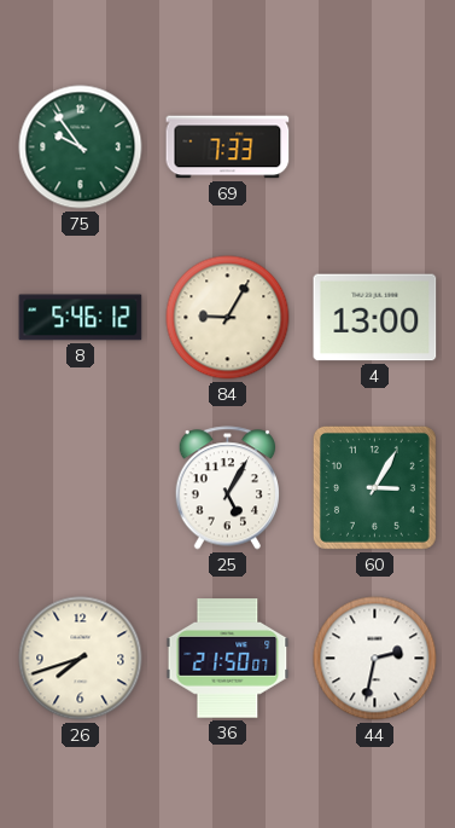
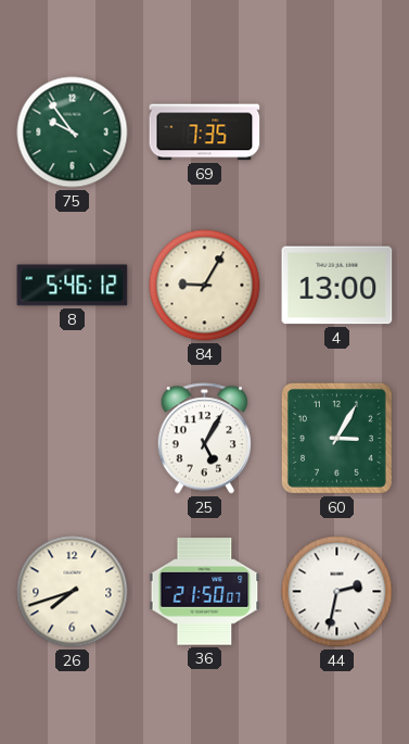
69: 7:33 -> 7:35 (205, 133)
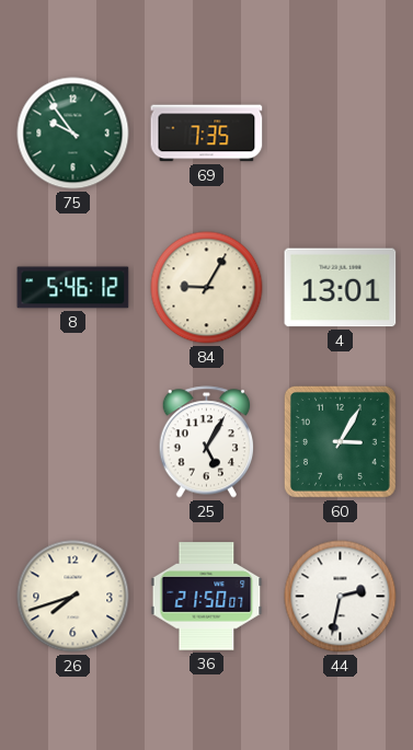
4: 13:00 -> 13:01 (341, 288)
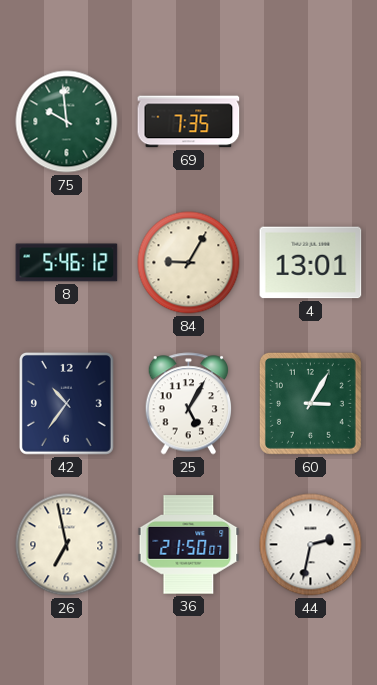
75: 9:54 -> 9:59 (67, 122)
42: none -> 10:36 (66, 403)
26: 7:42 -> 6:58 (67, 545)
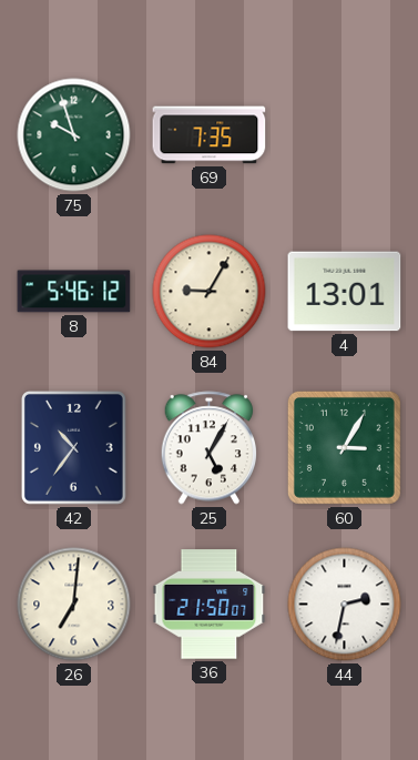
75: 9:59 -> 9:57 (74, 135)
26: 6:58 -> 7:01 (74, 605)
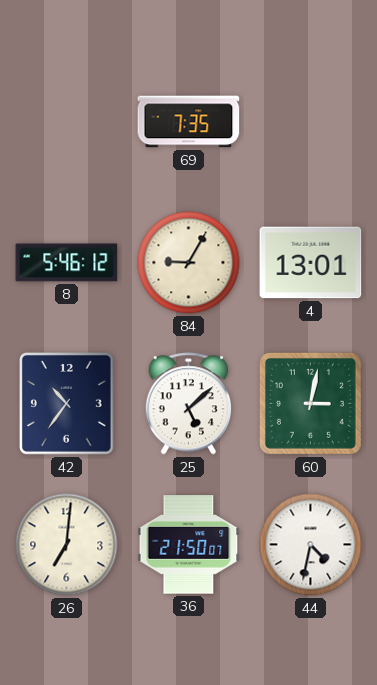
75: 9:57 -> none (74, 135)
25: 5:05 -> 5:08 (189, 404)
60: 3:05 -> 3:02 (310, 403)
44: 2:32 -> 4:32 (311, 545)
